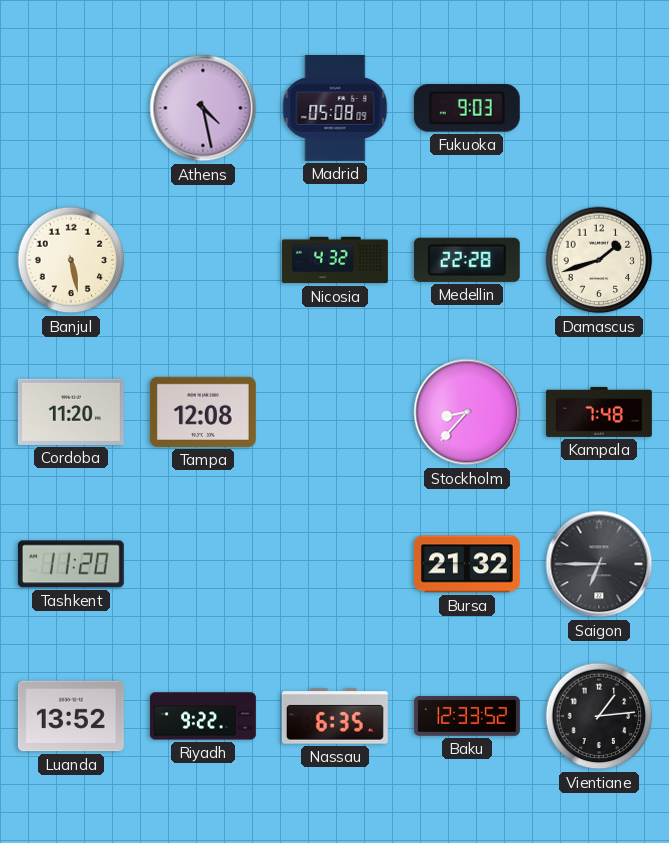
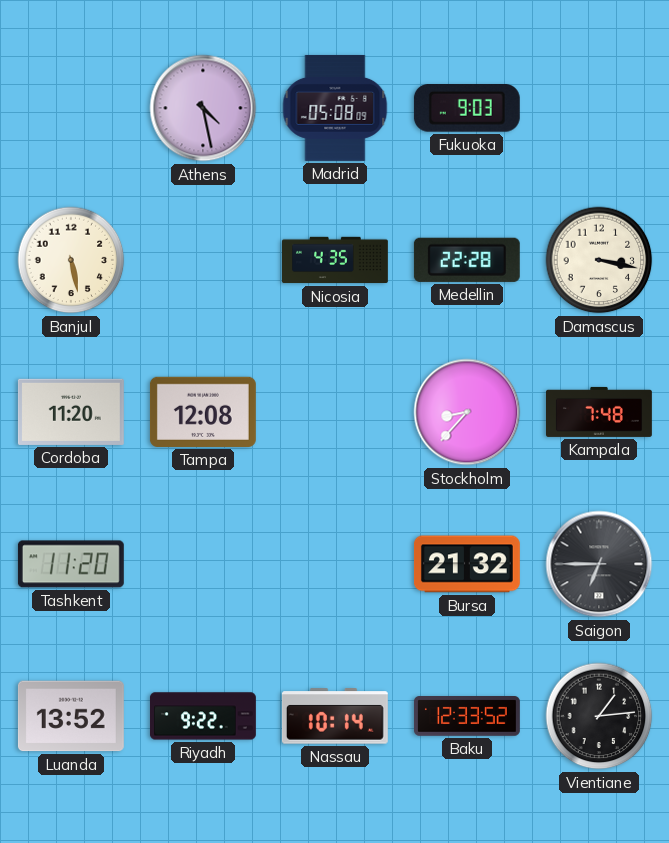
Nicosia: 4:32 -> 4:35 (336, 260)
Damascus: 1:42 -> 3:17 (599, 260)
Nassau: 6:35 -> 10:14 (335, 716)
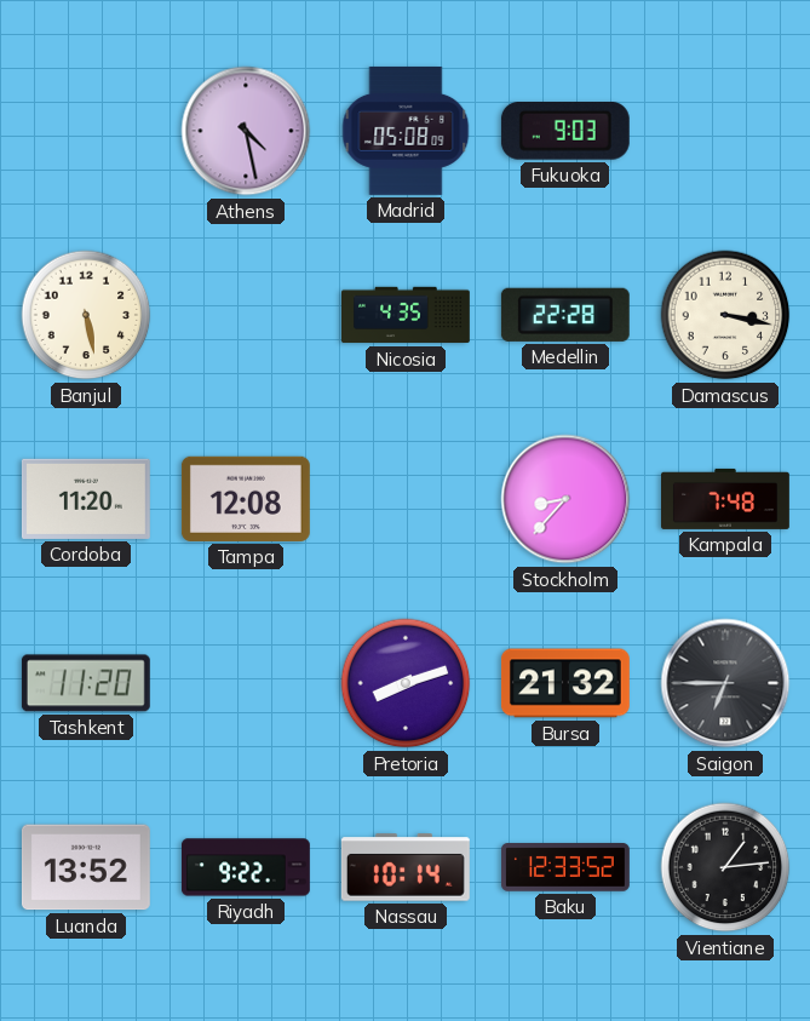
Pretoria: none -> 8:12 (406, 683)
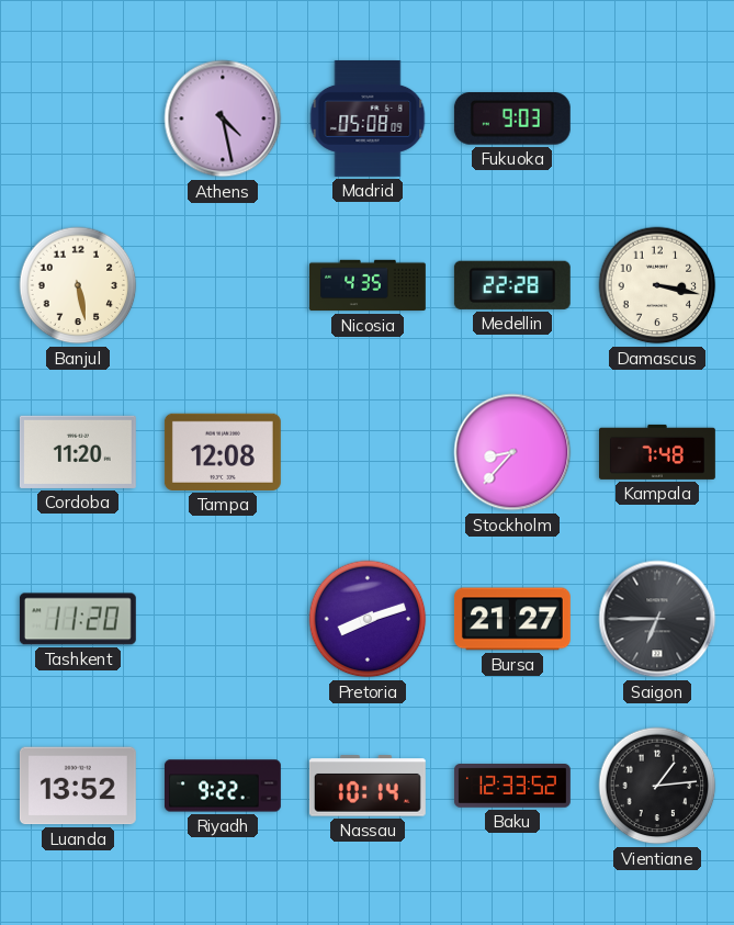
Bursa: 21:32 -> 21:27 (512, 619)
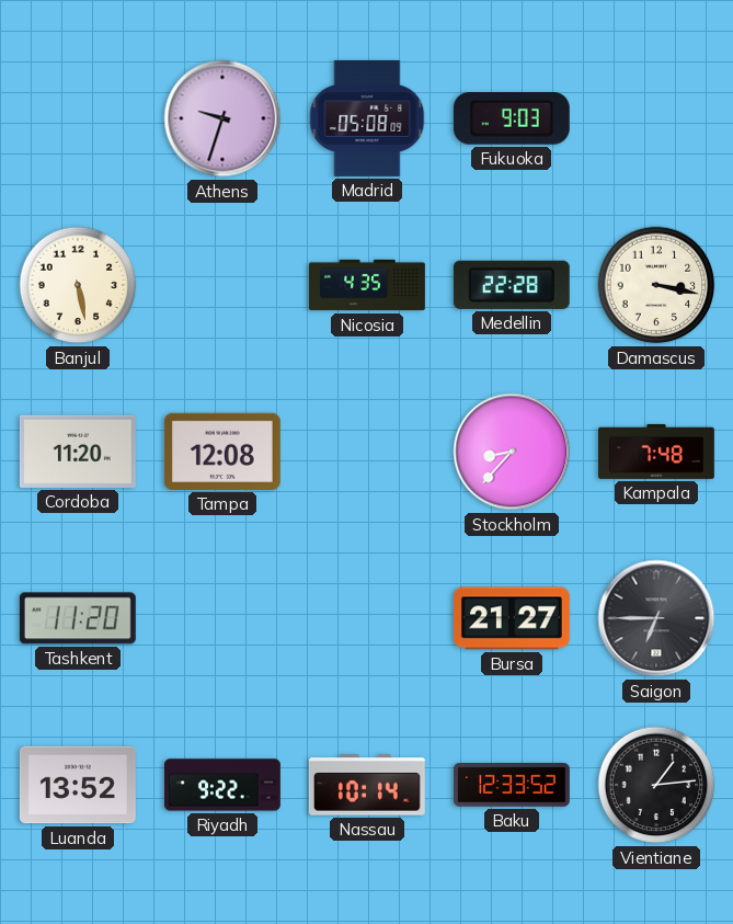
Athens: 4:28 -> 9:33 (222, 118)
Pretoria: 8:12 -> none (368, 619)
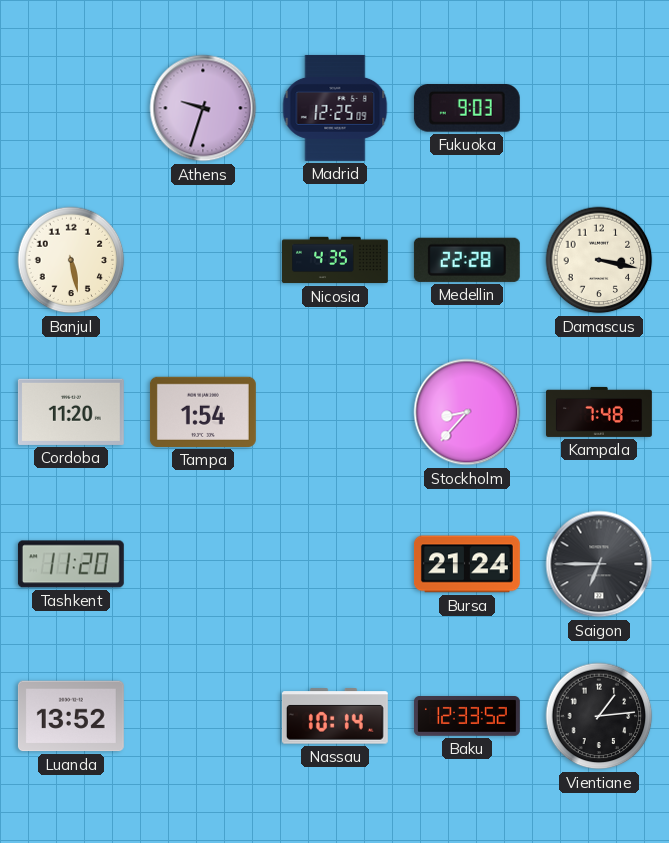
Madrid: 05:08 -> 12:25 (335, 108)
Tampa: 12:08 -> 1:54 (203, 412)
Bursa: 21:27 -> 21:24 (467, 564)
Riyadh: 9:22 -> none (222, 785)
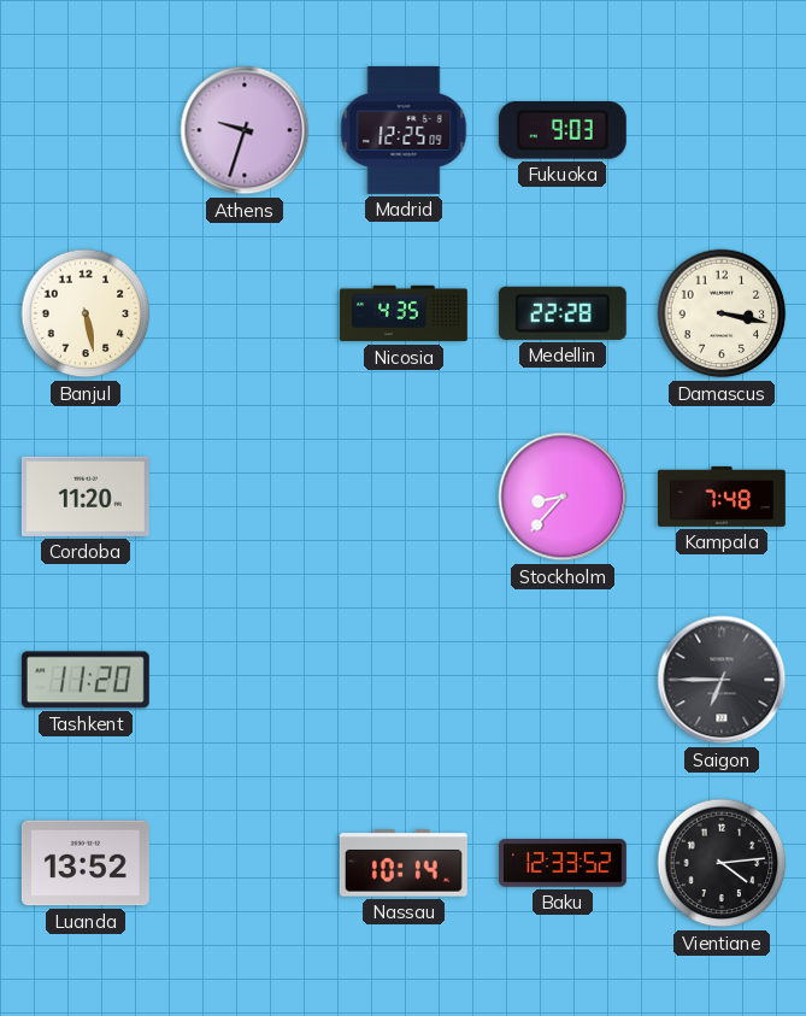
Tampa: 1:54 -> none (203, 412)
Bursa: 21:24 -> none (467, 564)
Vientiane: 1:14 -> 4:14 (722, 863)
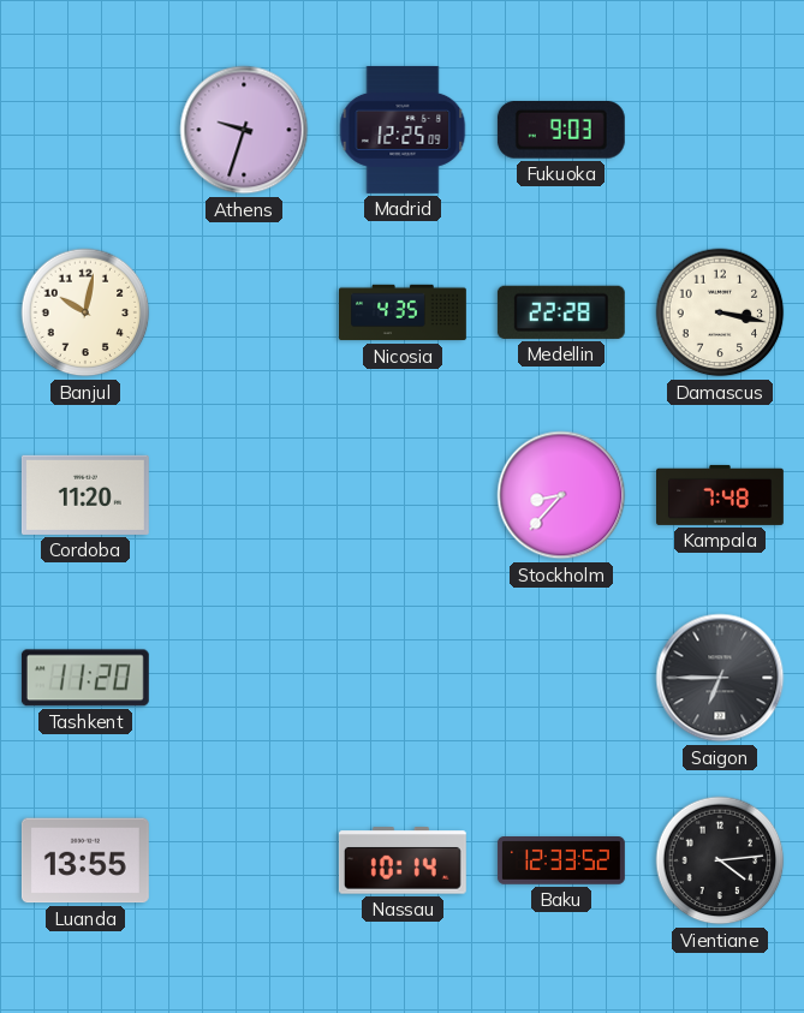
Banjul: 5:28 -> 10:02 (85, 312)
Luanda: 13:52 -> 13:55 (85, 860)
